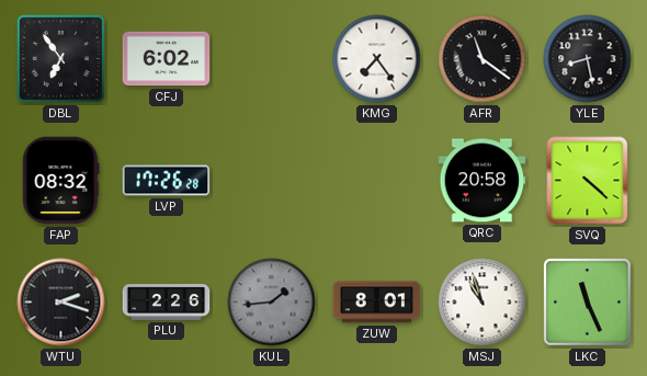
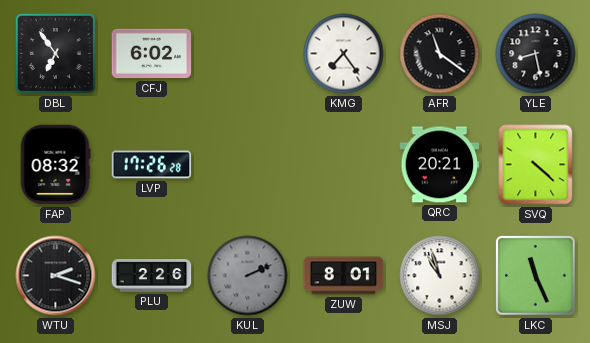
QRC: 20:58 -> 20:21 (440, 165)
KUL: 1:44 -> 2:11 (248, 276)
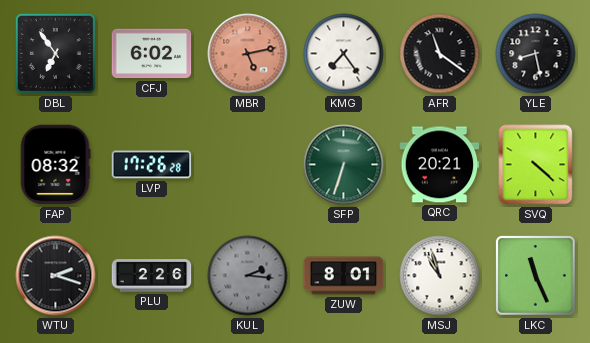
MBR: none -> 5:13 (248, 54)
SFP: none -> 6:33 (344, 165)
KUL: 2:11 -> 2:16 (248, 276)
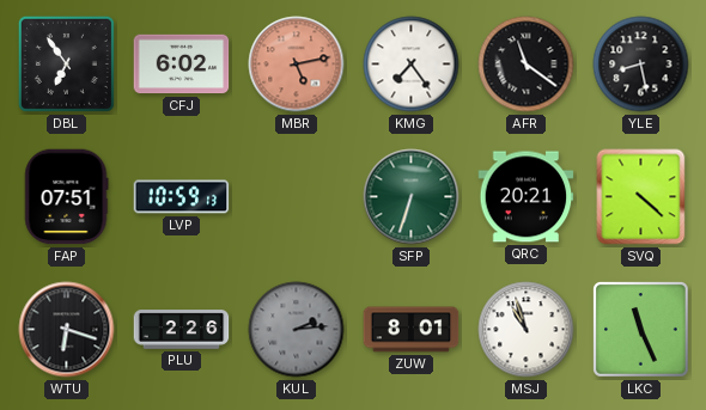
FAP: 08:32 -> 07:51 (66, 197)
LVP: 17:26 -> 10:59 (182, 197)
WTU: 2:18 -> 6:18 (67, 330)
KUL: 2:16 -> 2:14 (297, 330)
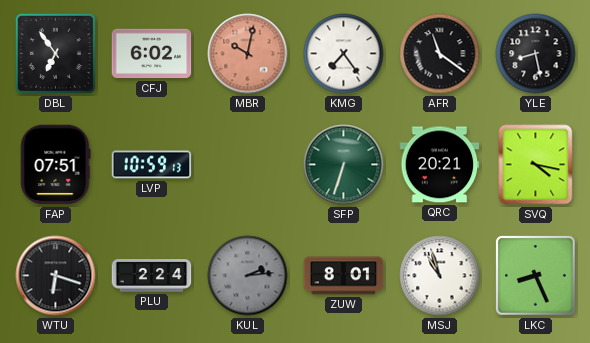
MBR: 5:13 -> 10:02 (248, 54)
SVQ: 4:22 -> 4:17 (536, 165)
PLU: 2:26 -> 2:24 (152, 276)
LKC: 11:26 -> 8:26 (536, 276)
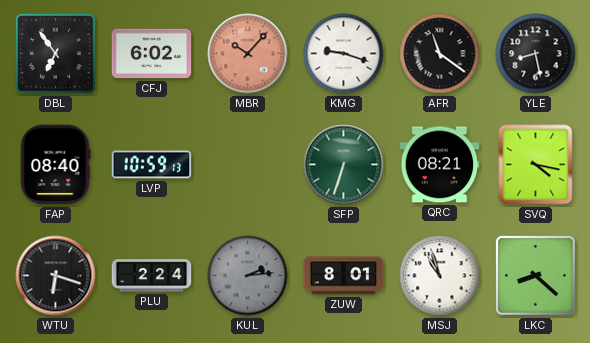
MBR: 10:02 -> 10:07 (248, 54)
KMG: 7:24 -> 9:18 (344, 54)
FAP: 07:51 -> 08:40 (55, 165)
QRC: 20:21 -> 08:21 (440, 165)
LKC: 8:26 -> 8:22 (536, 276)
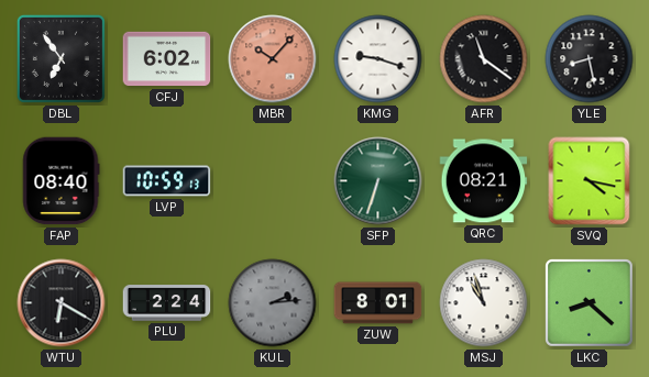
WTU: 6:18 -> 6:20 (62, 303)
